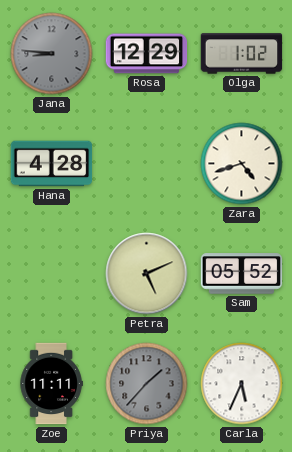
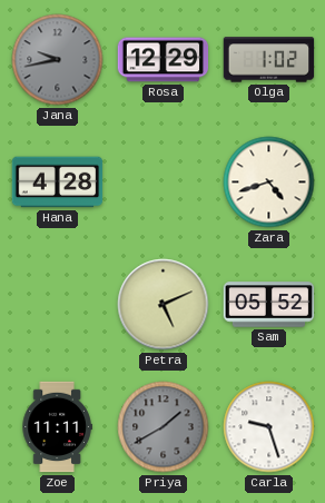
Jana: 8:46 -> 9:43 (58, 60)
Priya: 1:37 -> 1:40 (164, 427)
Carla: 5:34 -> 9:27 (269, 427)
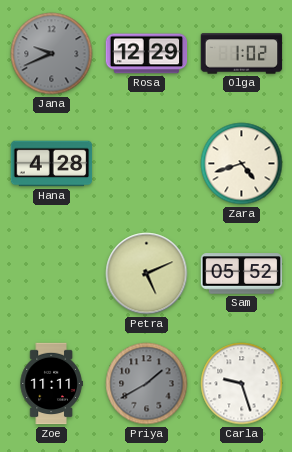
Jana: 9:43 -> 9:41 (52, 54)
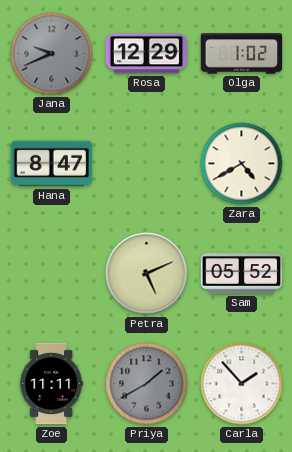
Hana: 4:28 -> 8:47 (52, 164)
Zara: 4:42 -> 4:40 (242, 164)
Carla: 9:27 -> 1:53 (242, 384)
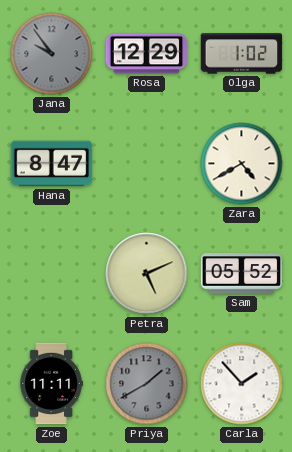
Jana: 9:41 -> 9:54 (52, 54)
